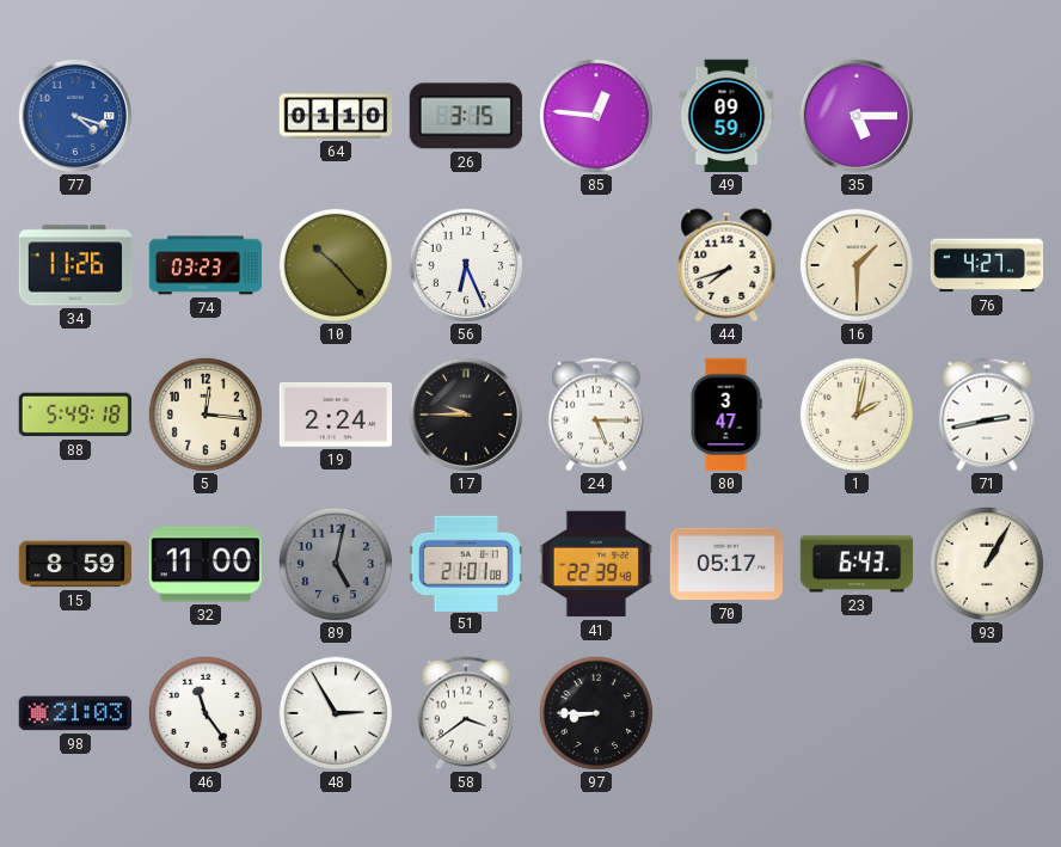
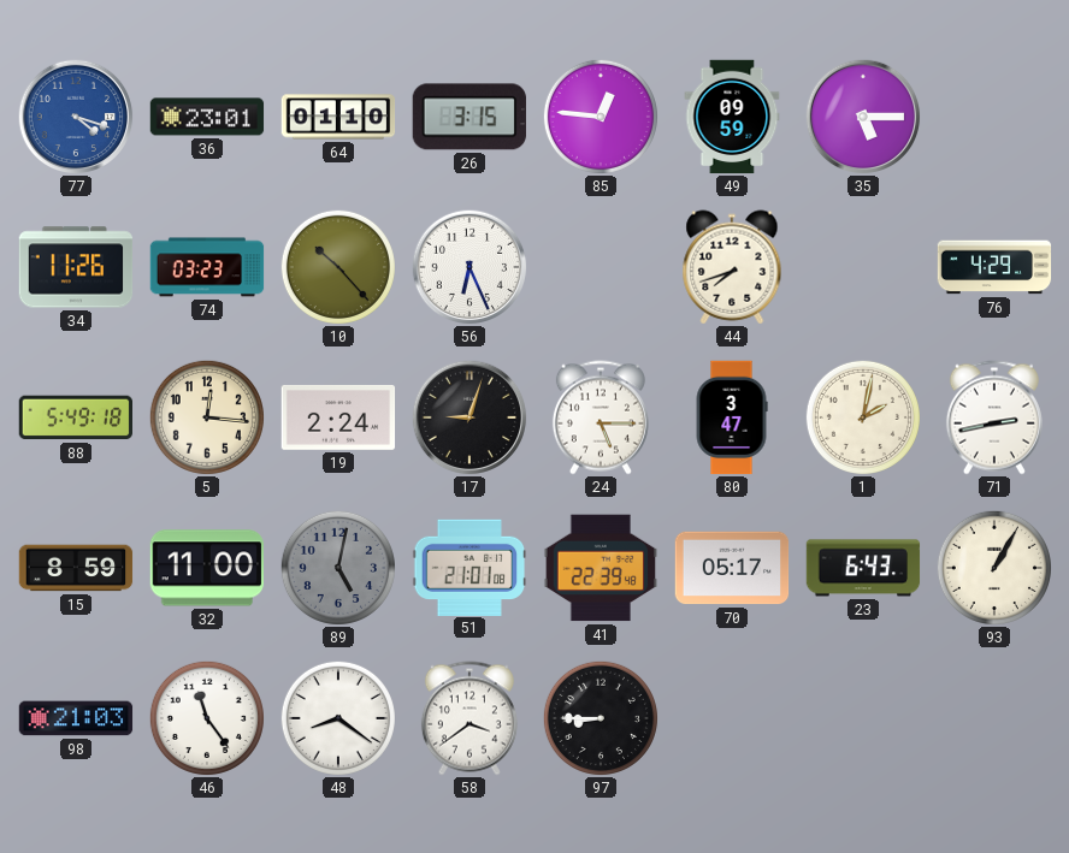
36: none -> 23:01 (207, 117)
16: 1:30 -> none (857, 265)
76: 4:27 -> 4:29 (994, 267)
17: 9:45 -> 9:03 (469, 417)
48: 2:55 -> 8:21 (338, 718)
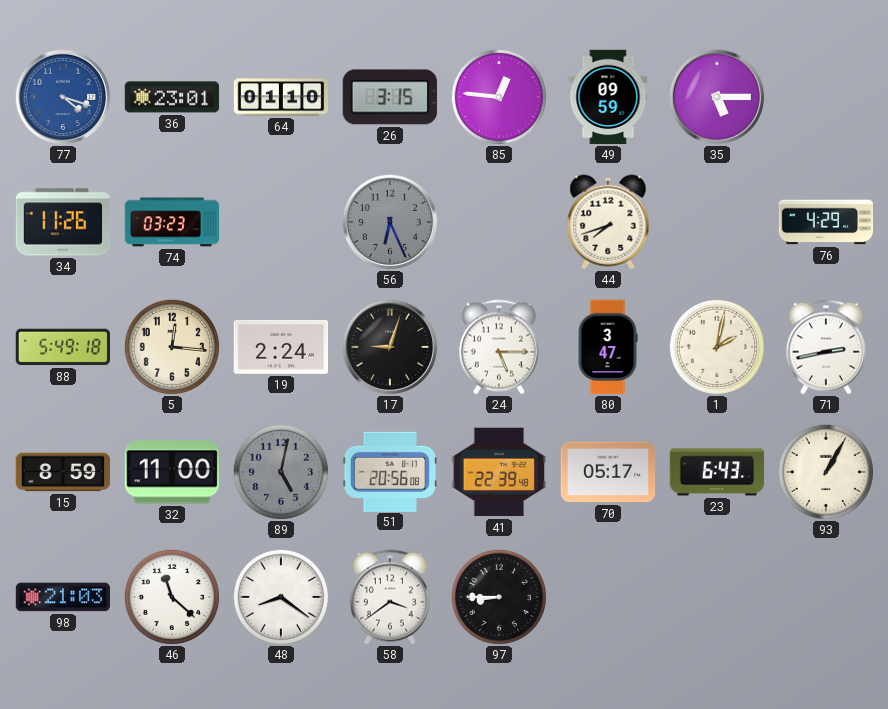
10: 10:23 -> none (338, 267)
56 dial: white -> grey (390, 222)
51: 21:01 -> 20:56 (390, 471)
46: 11:24 -> 11:22 (172, 597)
